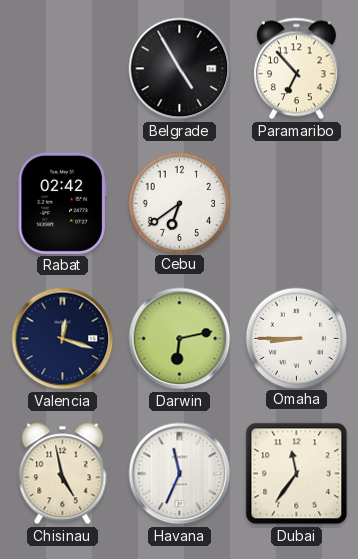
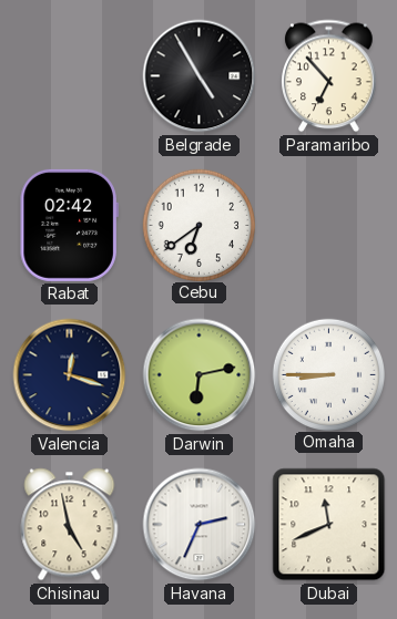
Havana: 11:34 -> 2:34 (200, 525)
Dubai: 11:36 -> 11:41 (329, 525)
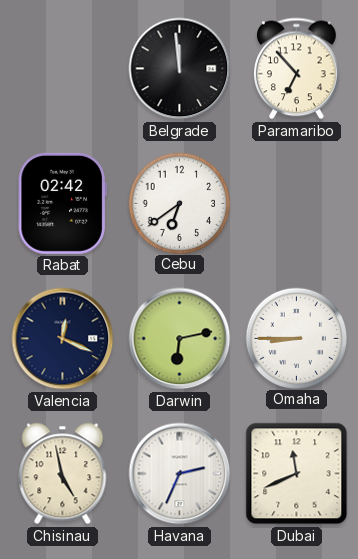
Belgrade: 4:55 -> 11:59 (180, 69)
Valencia: 12:18 -> 12:19 (63, 339)
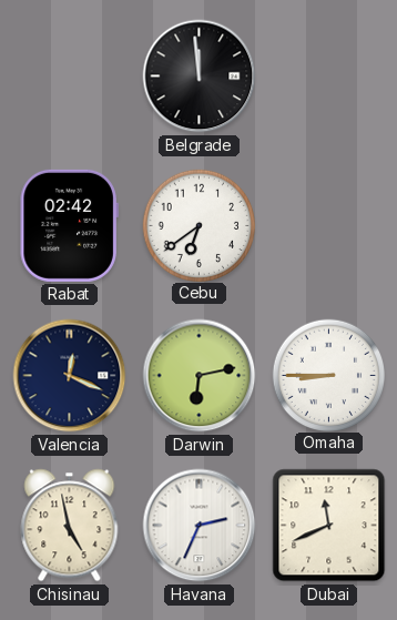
Paramaribo: 6:53 -> none (297, 69)
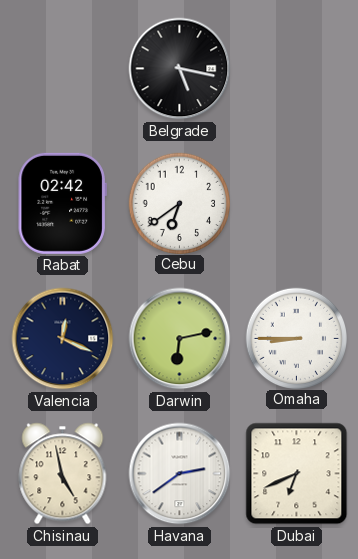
Belgrade: 11:59 -> 5:17 (180, 69)
Havana: 2:34 -> 2:39 (180, 474)
Dubai: 11:41 -> 6:41 (297, 474)
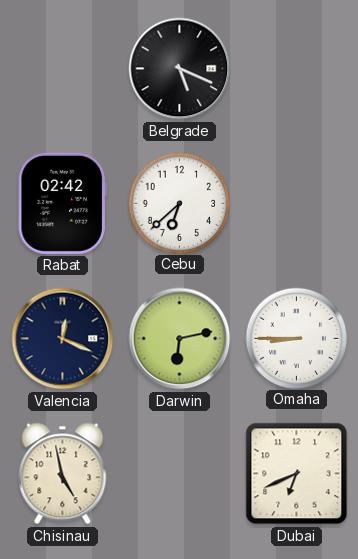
Belgrade: 5:17 -> 5:19 (180, 69)
Cebu: 6:39 -> 6:38 (179, 203)
Havana: 2:39 -> none (180, 474)
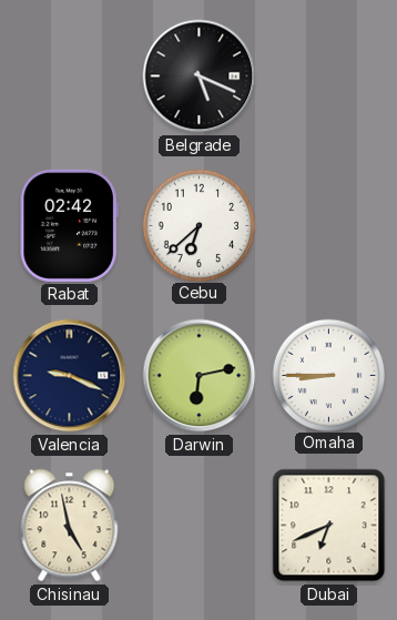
Valencia: 12:19 -> 9:19 (70, 376)
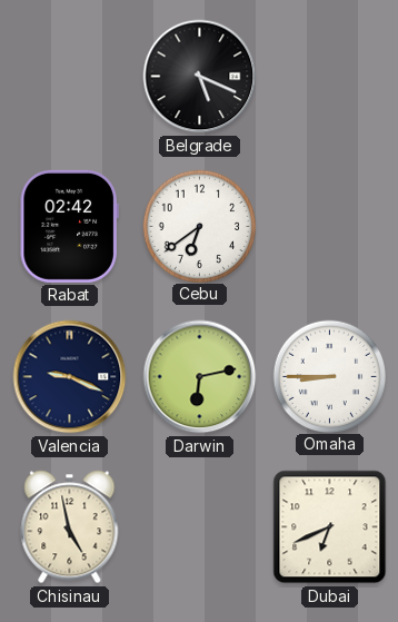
Cebu: 6:38 -> 6:39 (199, 226)
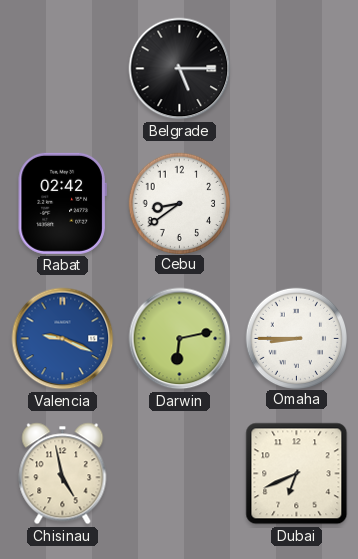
Belgrade: 5:19 -> 5:15 (180, 69)
Cebu: 6:39 -> 8:39 (179, 203)
Valencia dial: navy -> blue (63, 339)
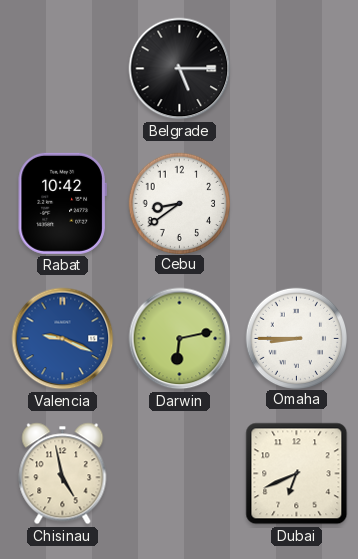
Rabat: 02:42 -> 10:42 (62, 203)
